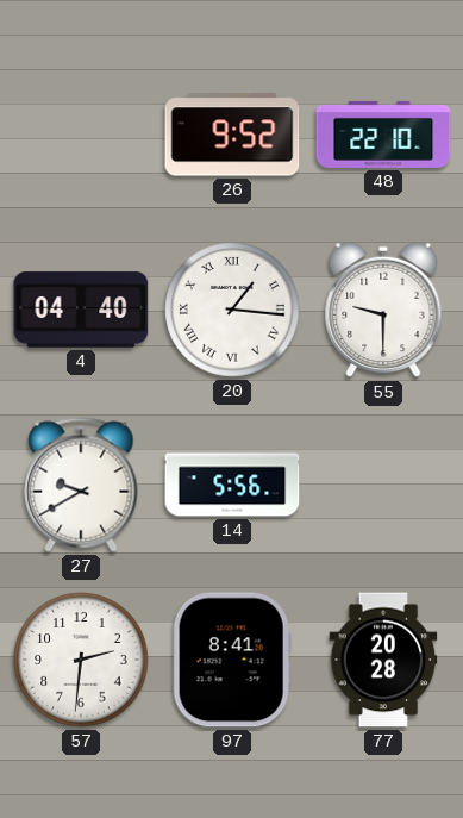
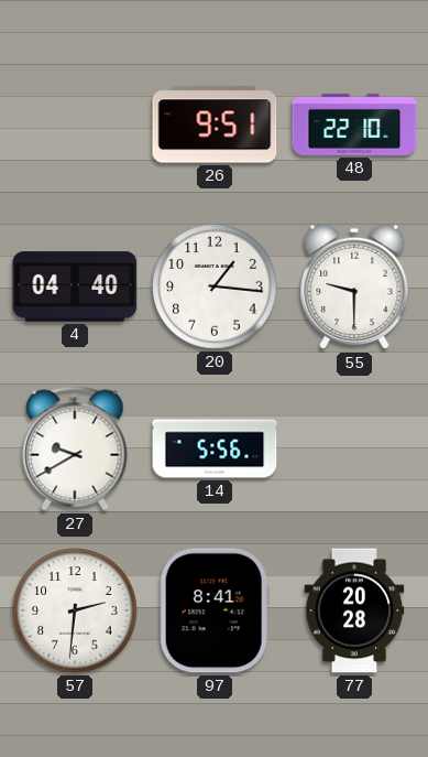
26: 9:52 -> 9:51 (215, 125)
20 numerals: Roman -> Arabic (215, 286)
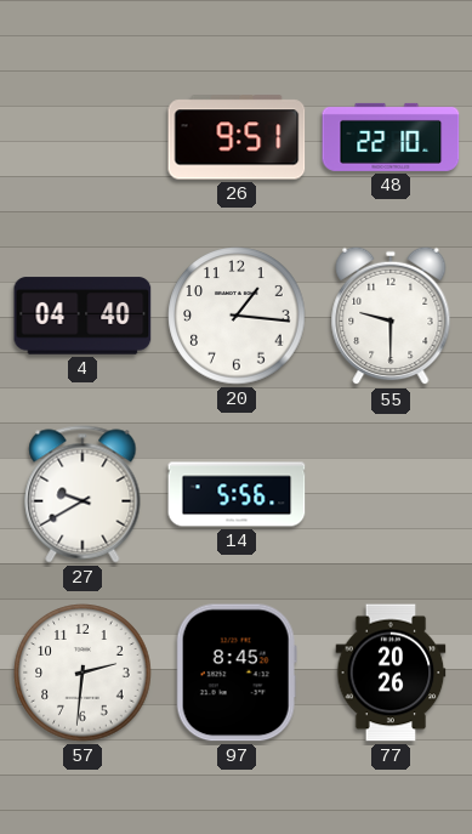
97: 8:41 -> 8:45 (237, 673)
77: 20:28 -> 20:26 (391, 673)
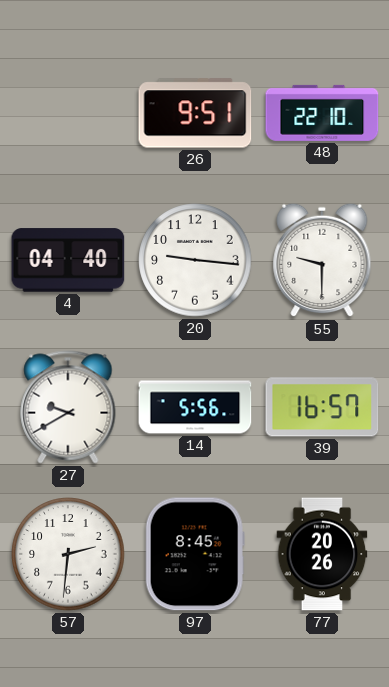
20: 1:16 -> 9:16 (195, 260)
39: none -> 16:57 (322, 407)
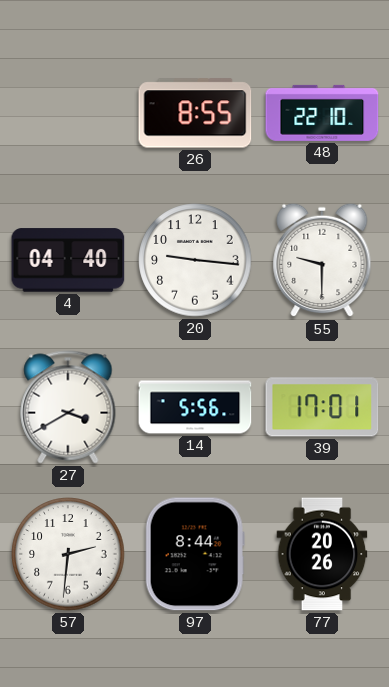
26: 9:51 -> 8:55 (195, 113)
27: 9:40 -> 3:40 (68, 407)
39: 16:57 -> 17:01 (322, 407)
97: 8:45 -> 8:44 (195, 554)
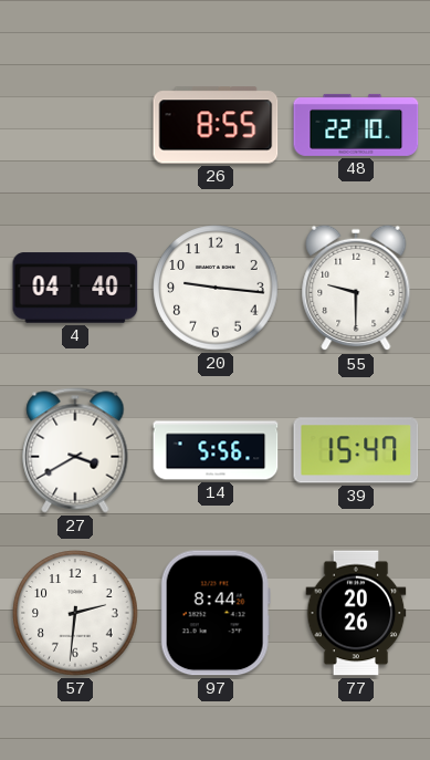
39: 17:01 -> 15:47 (356, 450)
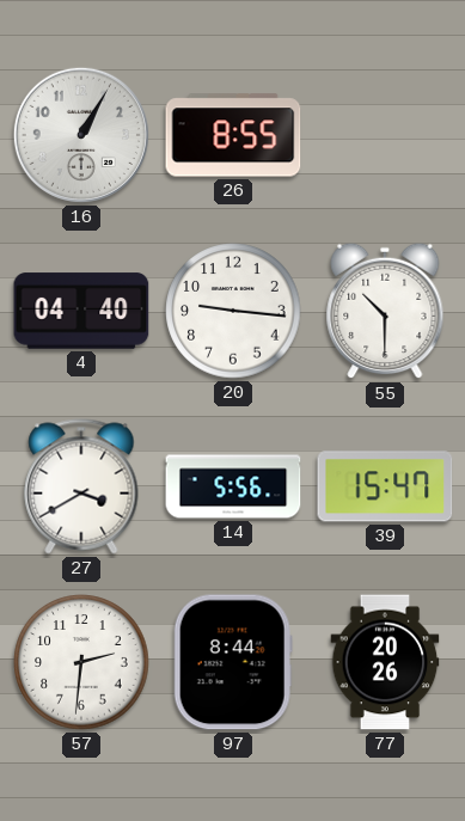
16: none -> 1:05 (81, 135)
48: 22:10 -> none (356, 125)
55: 9:30 -> 10:30 (385, 311)
